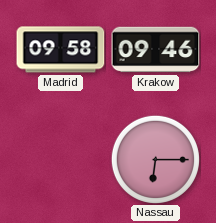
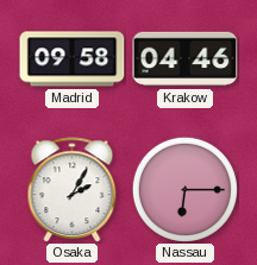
Krakow: 09:46 -> 04:46 (186, 59)
Osaka: none -> 2:05 (73, 190)
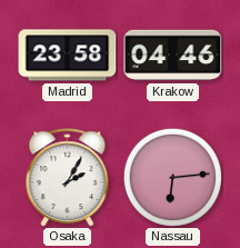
Madrid: 09:58 -> 23:58 (68, 56)
Nassau: 6:15 -> 6:14 (172, 177)
